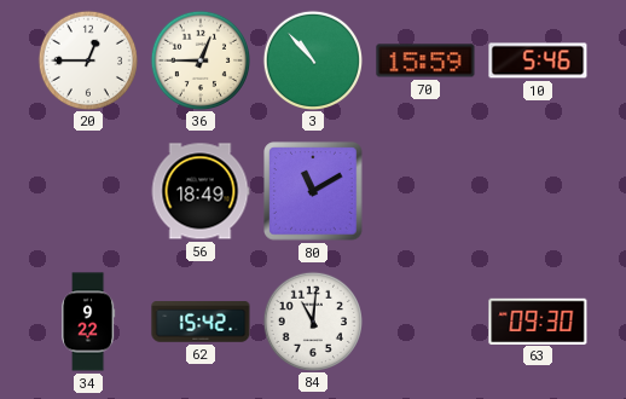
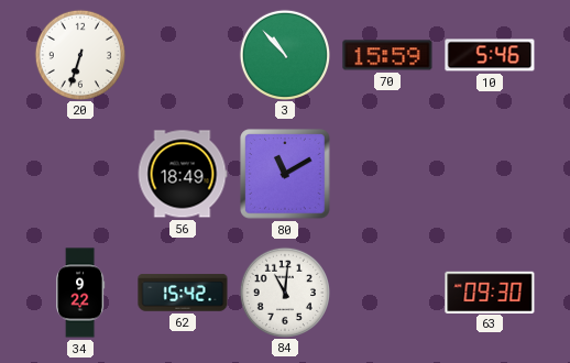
20: 12:45 -> 6:33 (79, 54)
36: 12:45 -> none (199, 59)
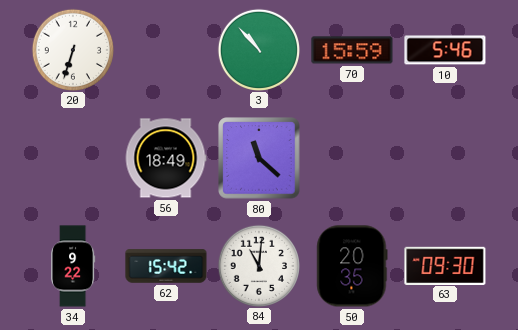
80: 11:10 -> 11:22 (259, 158)
50: none -> 20:35 (352, 266)
